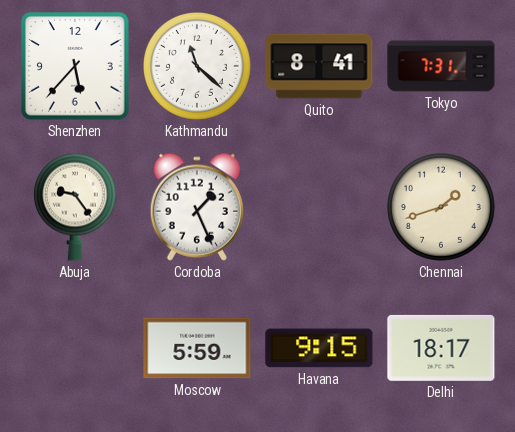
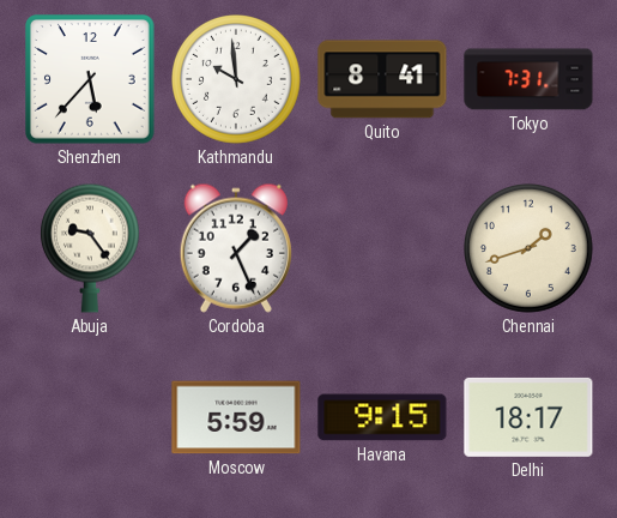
Kathmandu: 11:22 -> 9:59 (237, 80)
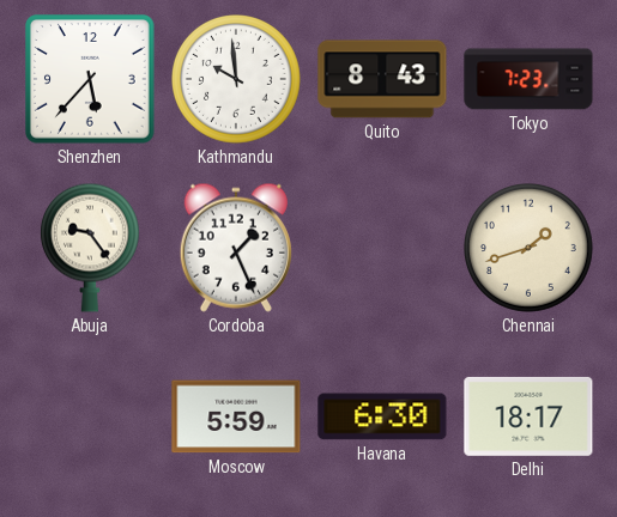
Quito: 8:41 -> 8:43 (382, 79)
Tokyo: 7:31 -> 7:23 (528, 79)
Havana: 9:15 -> 6:30 (382, 416)
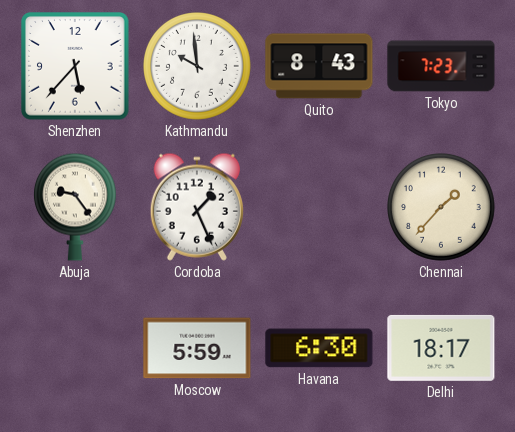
Chennai: 1:42 -> 1:37 (442, 208)
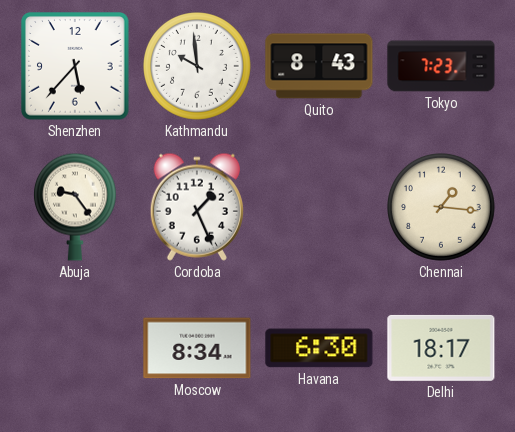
Chennai: 1:37 -> 1:16 (442, 208)
Moscow: 5:59 -> 8:34 (197, 348)
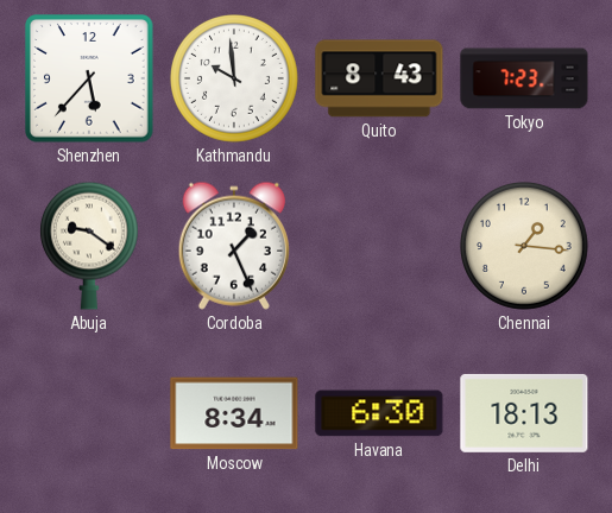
Abuja: 9:24 -> 9:21 (89, 246)
Delhi: 18:17 -> 18:13 (524, 413)
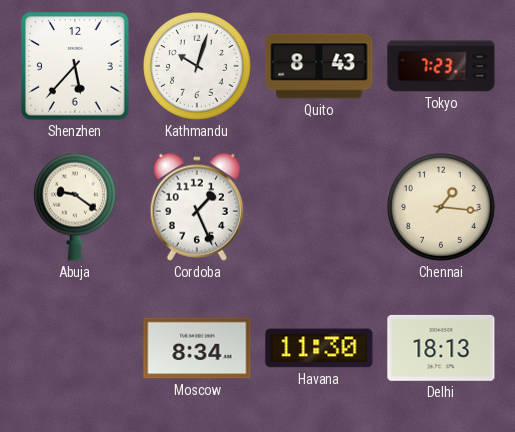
Kathmandu: 9:59 -> 10:03 (198, 67)
Havana: 6:30 -> 11:30 (319, 348)
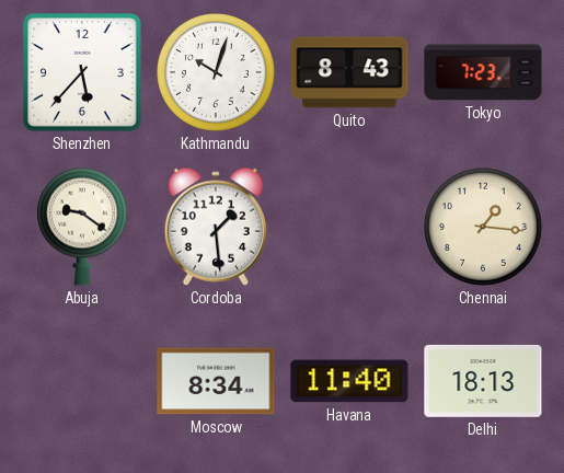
Cordoba: 1:26 -> 1:29 (216, 227)
Havana: 11:30 -> 11:40 (349, 381)
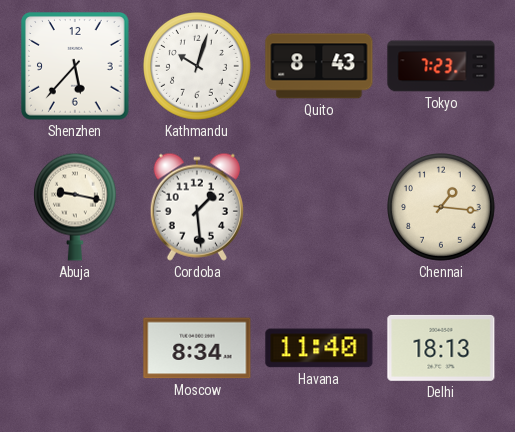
Abuja: 9:21 -> 9:17 (75, 207)
